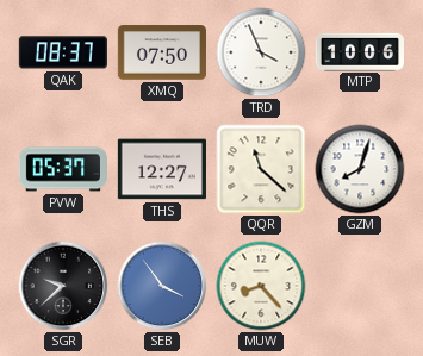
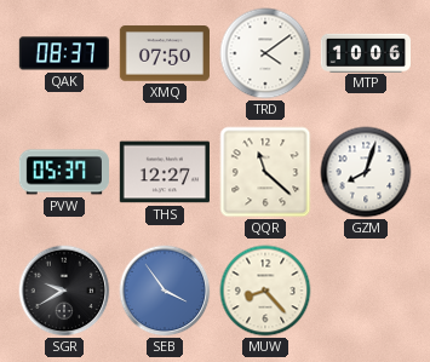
TRD: 3:56 -> 4:09 (265, 53)
SGR: 9:38 -> 9:40 (64, 291)
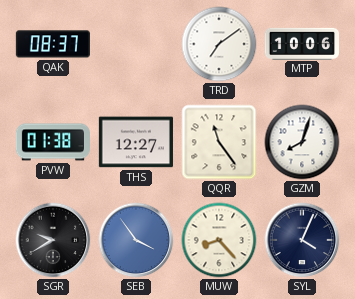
XMQ: 07:50 -> none (165, 53)
TRD: 4:09 -> 7:09 (219, 44)
PVW: 05:37 -> 01:38 (52, 142)
QQR: 11:22 -> 11:24 (219, 142)
SYL: none -> 4:04 (302, 240)
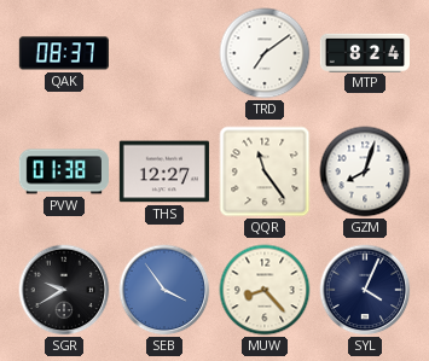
MTP: 10:06 -> 8:24 (364, 52)
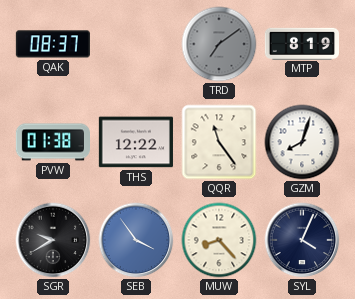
TRD dial: white -> grey (219, 44)
MTP: 8:24 -> 8:19 (301, 43)
THS: 12:27 -> 12:22 (136, 142)
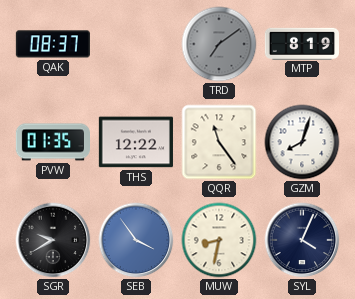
PVW: 01:38 -> 01:35 (52, 142)
MUW: 8:23 -> 8:32 (219, 240)
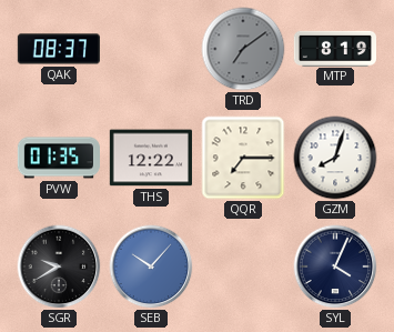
QQR: 11:24 -> 7:15 (243, 158)
SEB: 3:54 -> 10:07 (151, 266)
MUW: 8:32 -> none (219, 240)
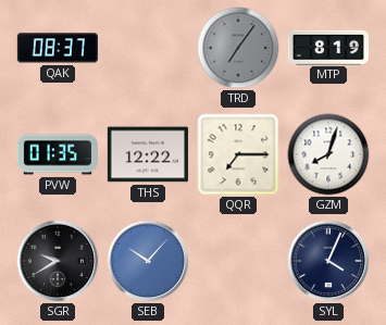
TRD: 7:09 -> 7:06 (238, 48)
